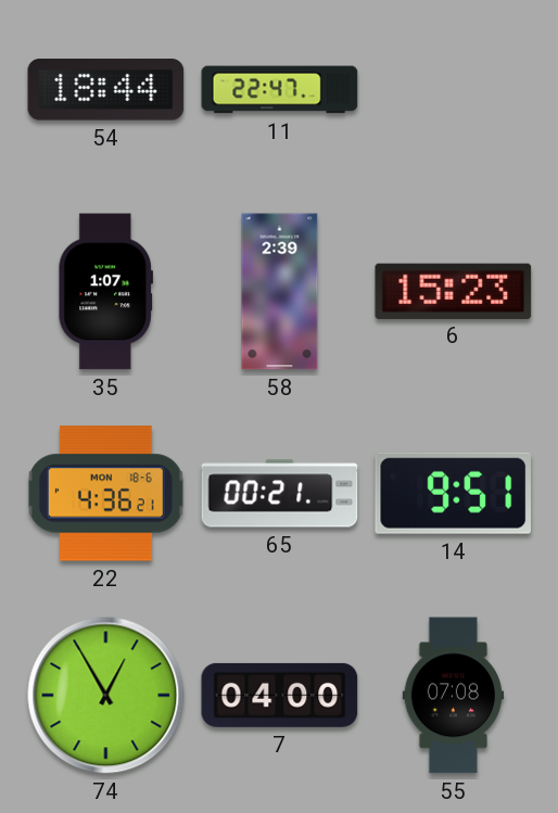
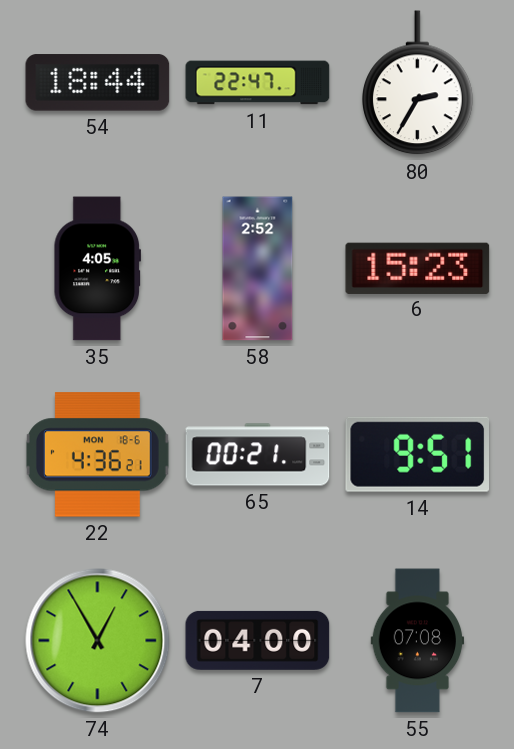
80: none -> 2:35 (418, 83)
35: 1:07 -> 4:05 (97, 269)
58: 2:39 -> 2:52 (258, 269)
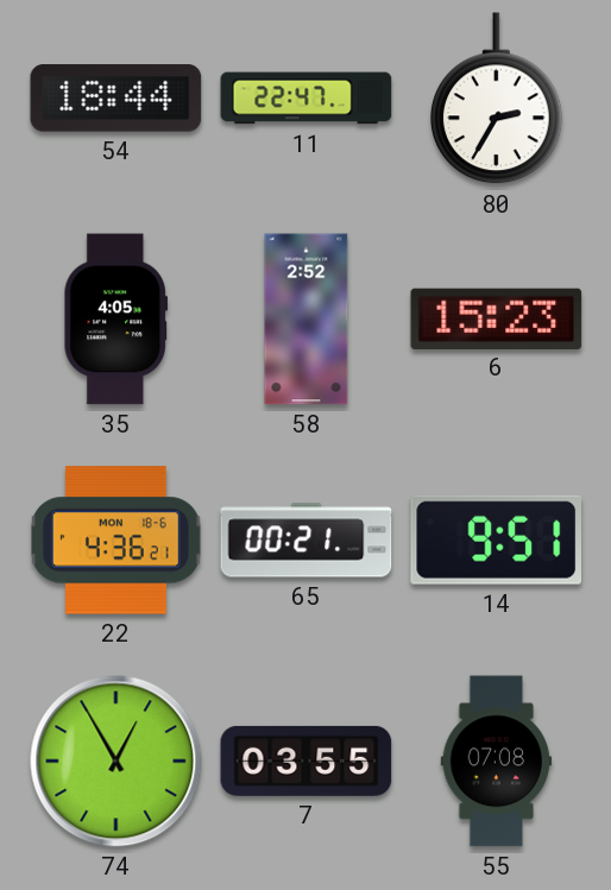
7: 04:00 -> 03:55 (307, 760)
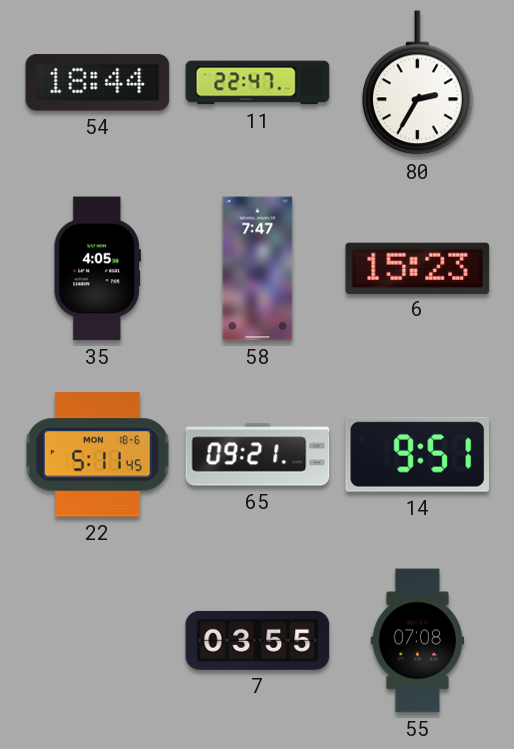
58: 2:52 -> 7:47 (258, 269)
22: 4:36 -> 5:11 (97, 455)
65: 00:21 -> 09:21 (258, 455)
74: 12:55 -> none (116, 762)
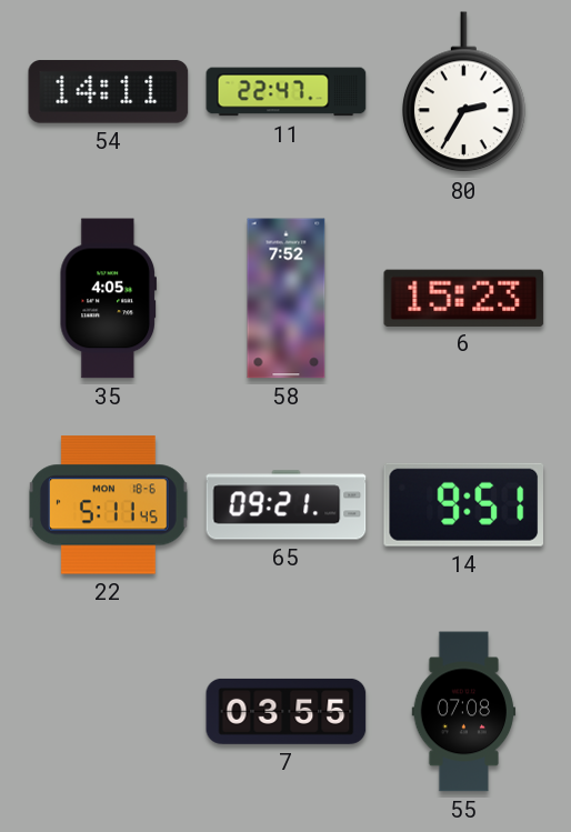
54: 18:44 -> 14:11 (109, 92)
58: 7:47 -> 7:52 (287, 299)
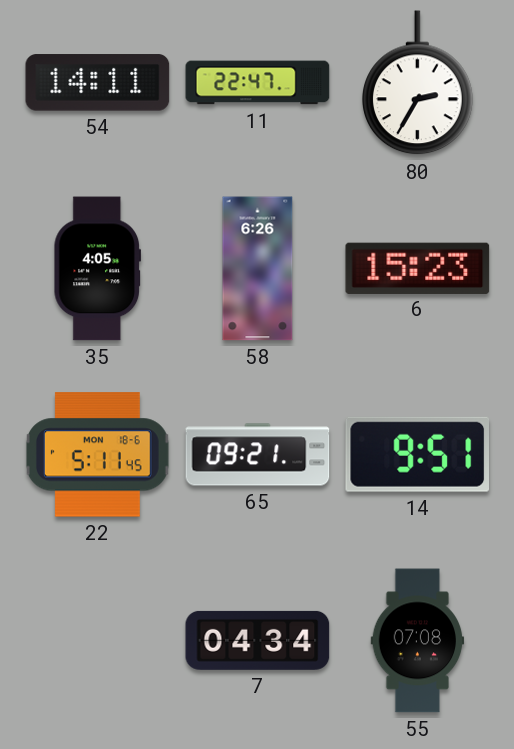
58: 7:52 -> 6:26 (258, 269)
7: 03:55 -> 04:34 (258, 640)
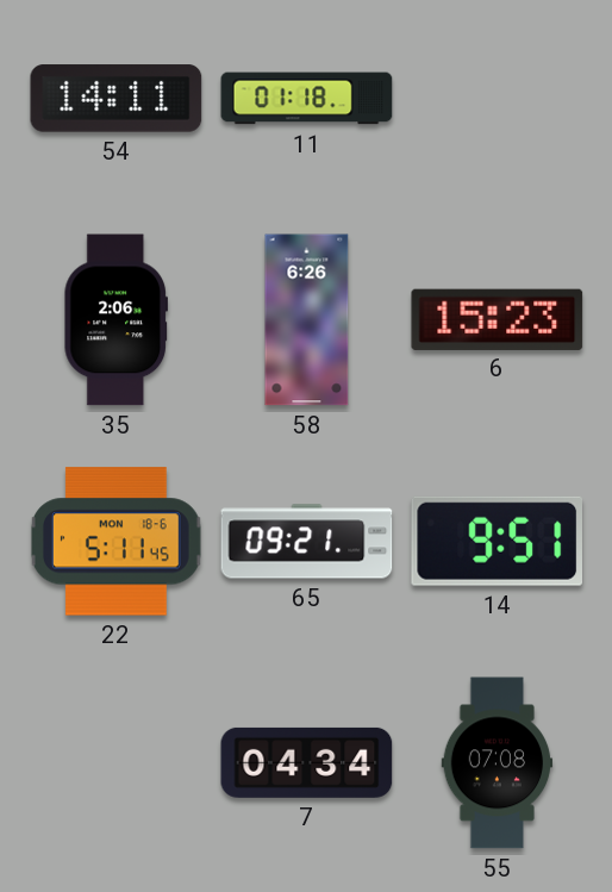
11: 22:47 -> 01:18 (307, 99)
80: 2:35 -> none (418, 83)
35: 4:05 -> 2:06 (115, 320)
